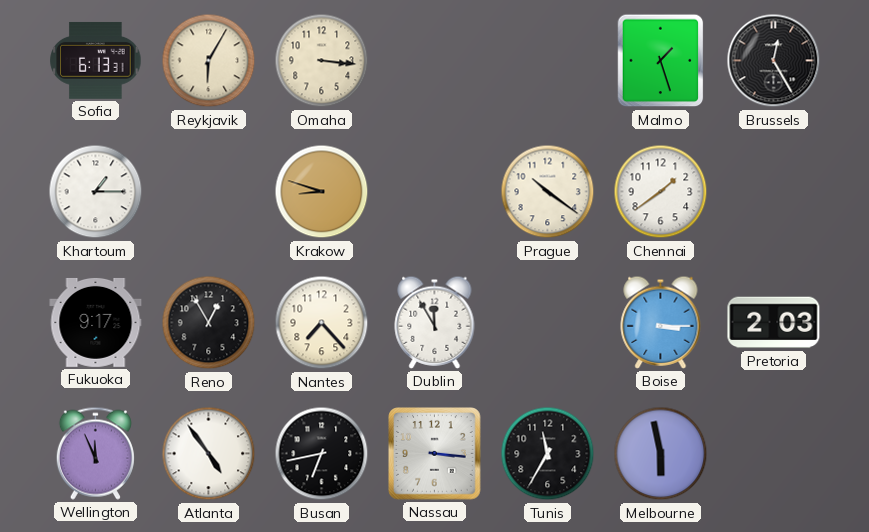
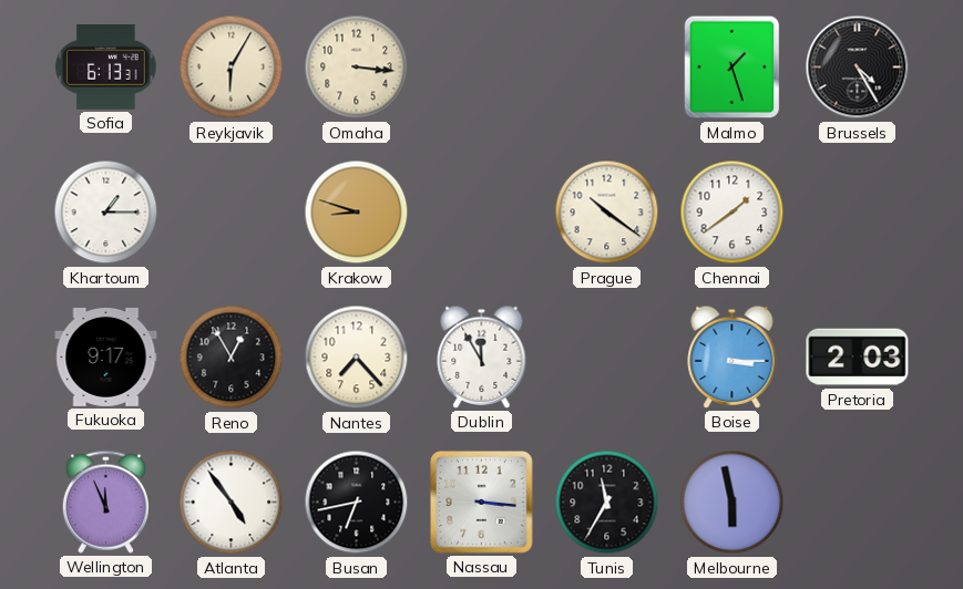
Brussels: 12:25 -> 4:25 (858, 68)
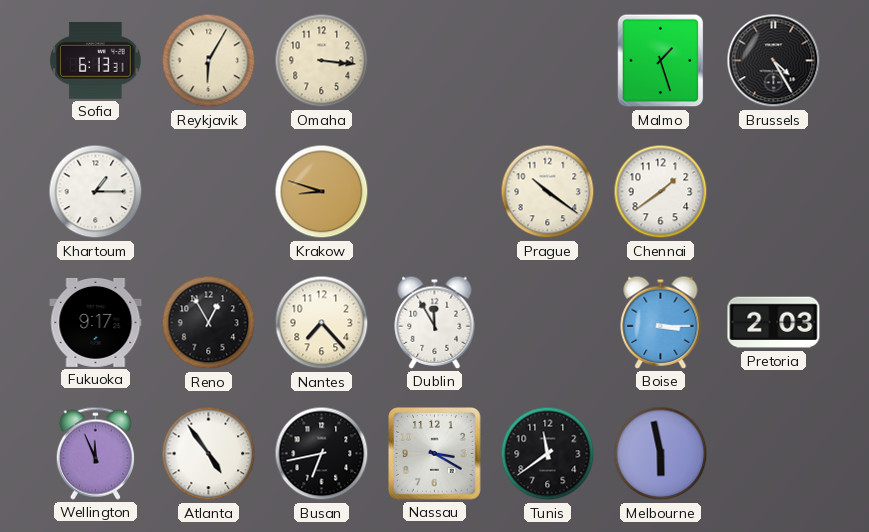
Nassau: 3:16 -> 3:20 (435, 454)
Tunis: 11:35 -> 11:39 (548, 454)
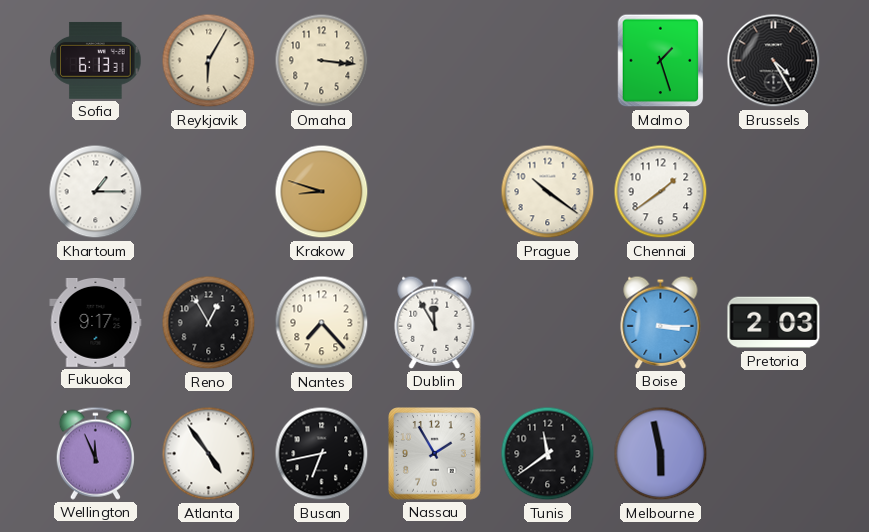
Nassau: 3:20 -> 1:55 (435, 454)
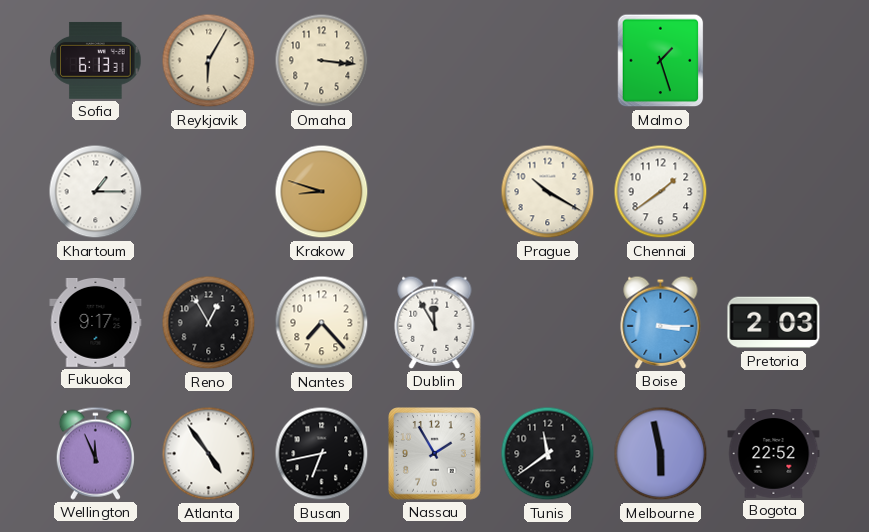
Brussels: 4:25 -> none (774, 61)
Prague: 10:21 -> 10:20 (548, 192)
Bogota: none -> 22:52 (774, 454)
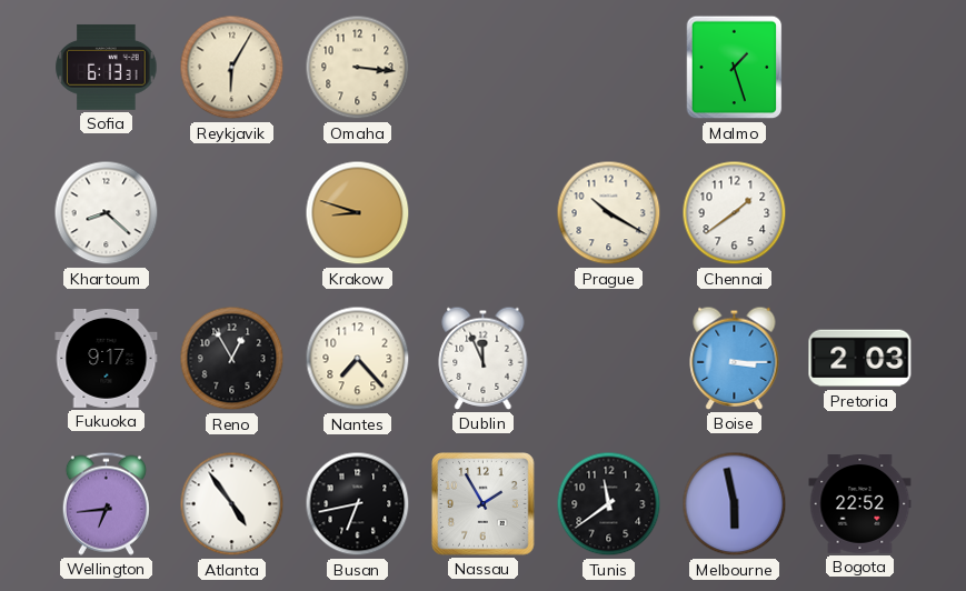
Khartoum: 1:15 -> 8:22 (107, 213)
Dublin: 11:55 -> 11:56 (484, 358)
Wellington: 11:56 -> 6:44 (106, 503)
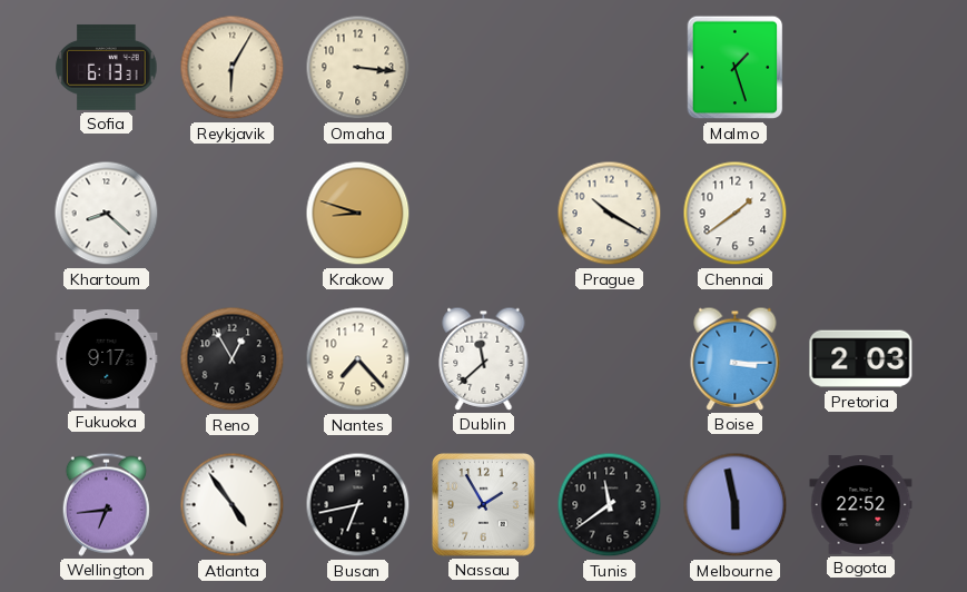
Dublin: 11:56 -> 11:38 (484, 358)
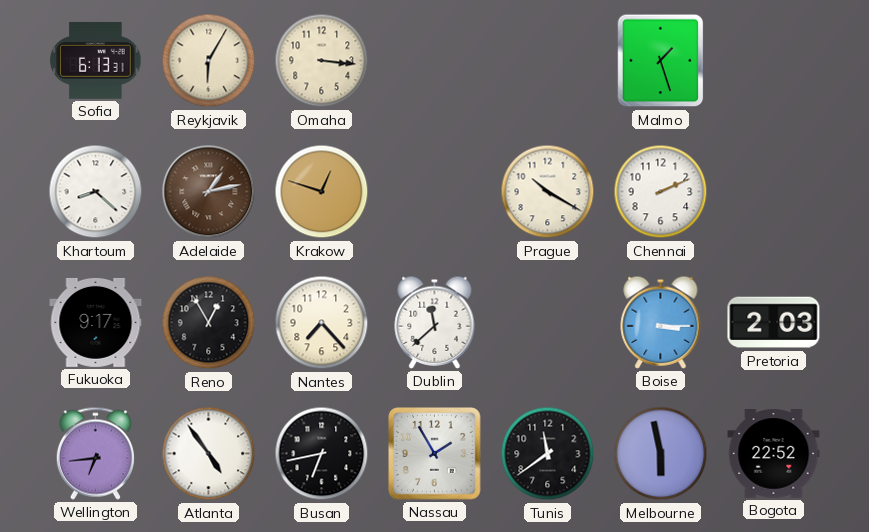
Adelaide: none -> 1:13 (209, 192)
Krakow: 8:48 -> 12:48 (322, 192)
Chennai: 1:39 -> 2:11 (661, 192)
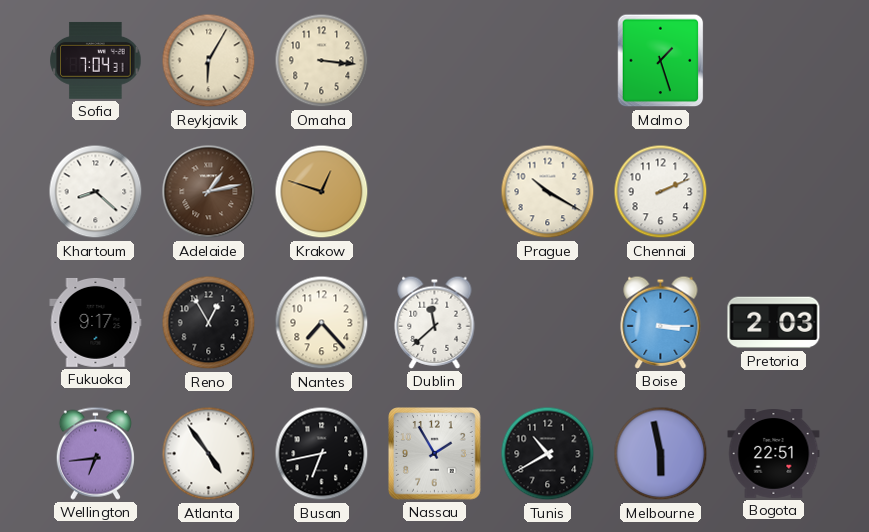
Sofia: 6:13 -> 7:04 (96, 60)
Tunis: 11:39 -> 10:40 (548, 454)
Bogota: 22:52 -> 22:51 (774, 454)
